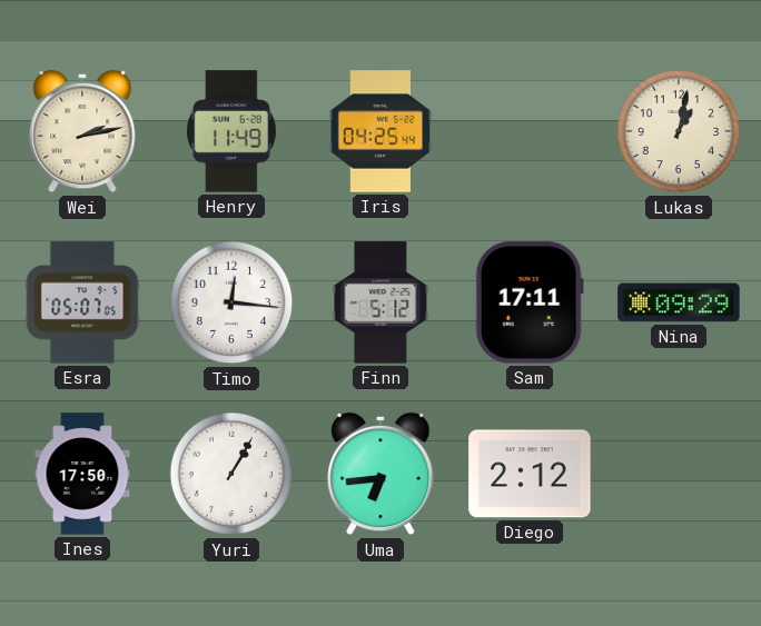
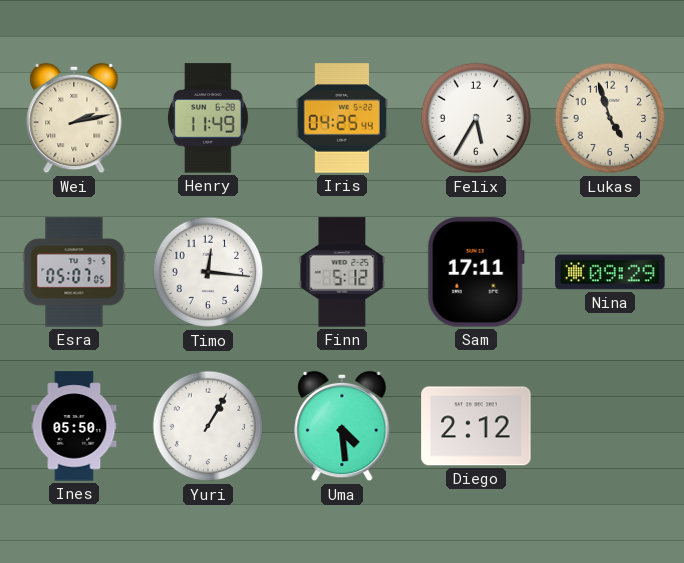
Felix: none -> 5:35 (476, 118)
Lukas: 1:02 -> 4:57 (610, 118)
Ines: 17:50 -> 05:50 (74, 426)
Uma: 6:44 -> 4:29 (342, 426)
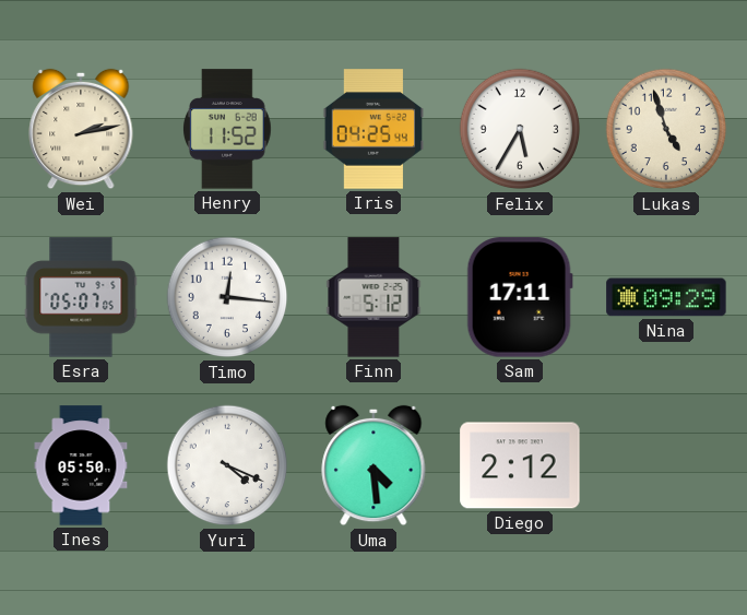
Henry: 11:49 -> 11:52 (228, 129)
Yuri: 1:05 -> 4:19 (227, 465)
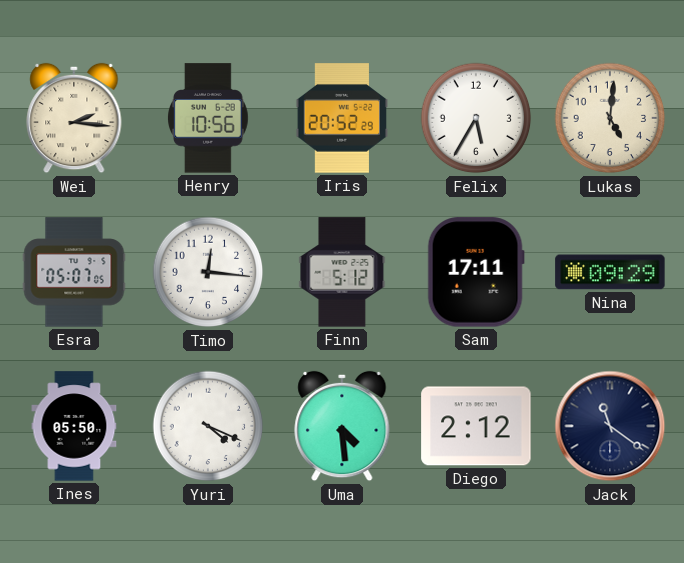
Wei: 2:13 -> 2:16 (74, 118)
Henry: 11:52 -> 10:56 (209, 118)
Iris: 04:25 -> 20:52 (342, 118)
Lukas: 4:57 -> 5:01 (610, 118)
Jack: none -> 11:21 (610, 426)
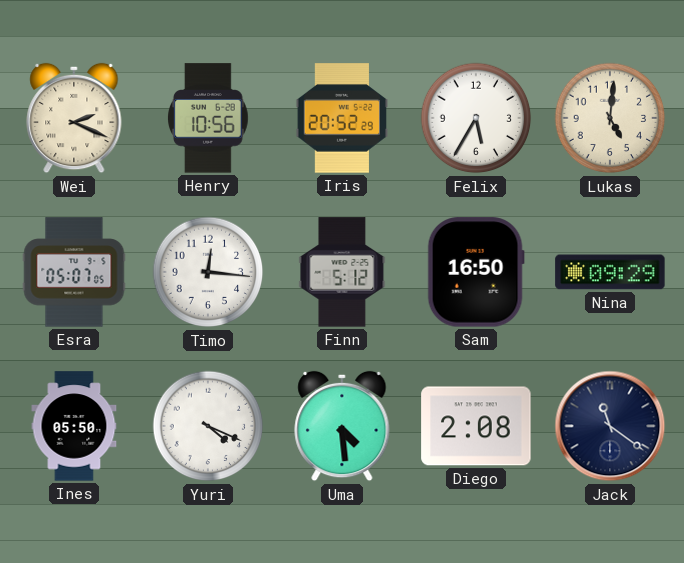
Wei: 2:16 -> 2:19 (74, 118)
Sam: 17:11 -> 16:50 (476, 272)
Diego: 2:12 -> 2:08 (476, 426)
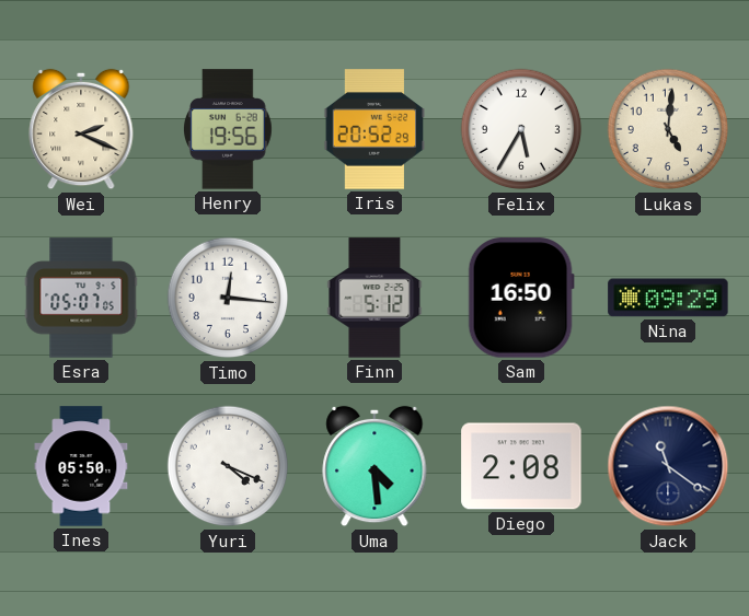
Henry: 10:56 -> 19:56 (229, 129)
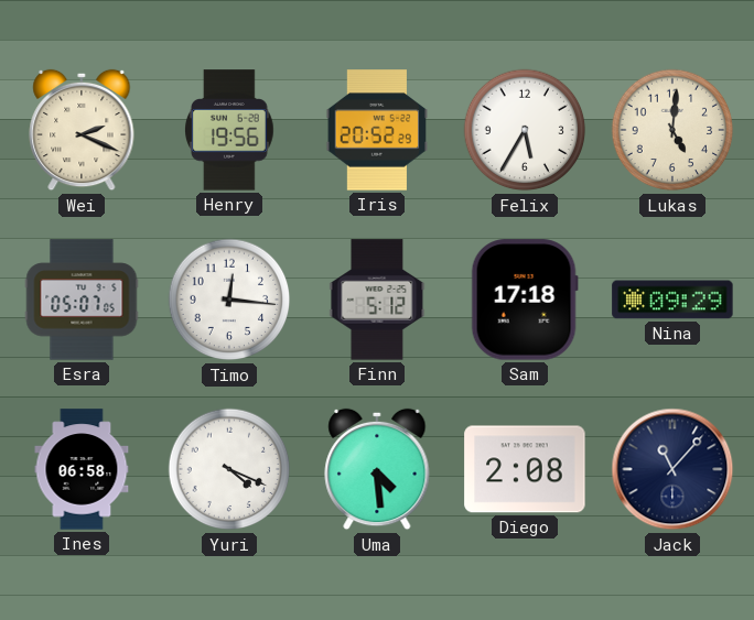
Sam: 16:50 -> 17:18 (525, 300)
Ines: 05:50 -> 06:58 (82, 469)
Jack: 11:21 -> 11:07 (672, 469)
